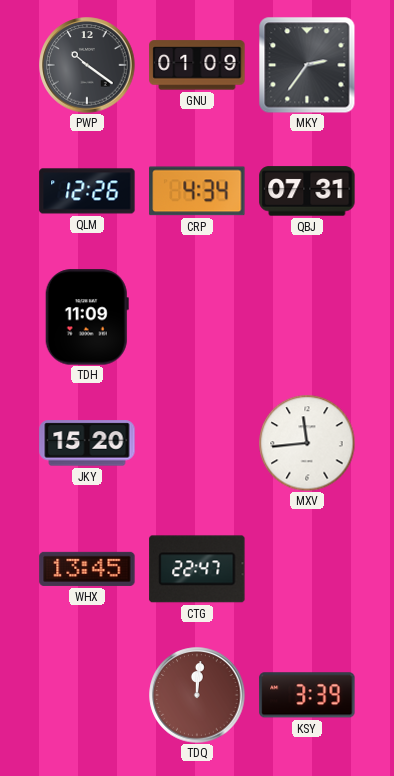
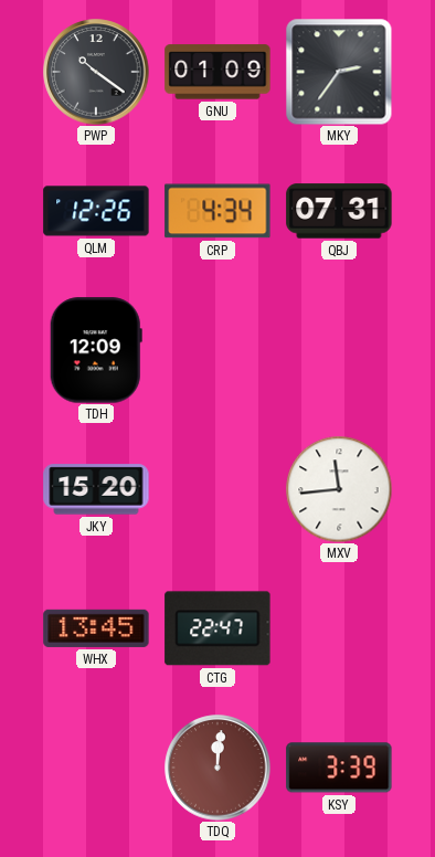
TDH: 11:09 -> 12:09 (96, 350)
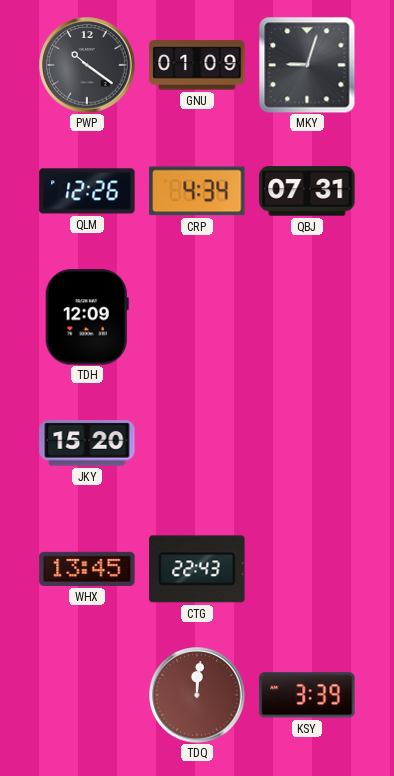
MKY: 2:36 -> 9:03 (307, 65)
MXV: 11:44 -> none (339, 489)
CTG: 22:47 -> 22:43 (197, 569)
